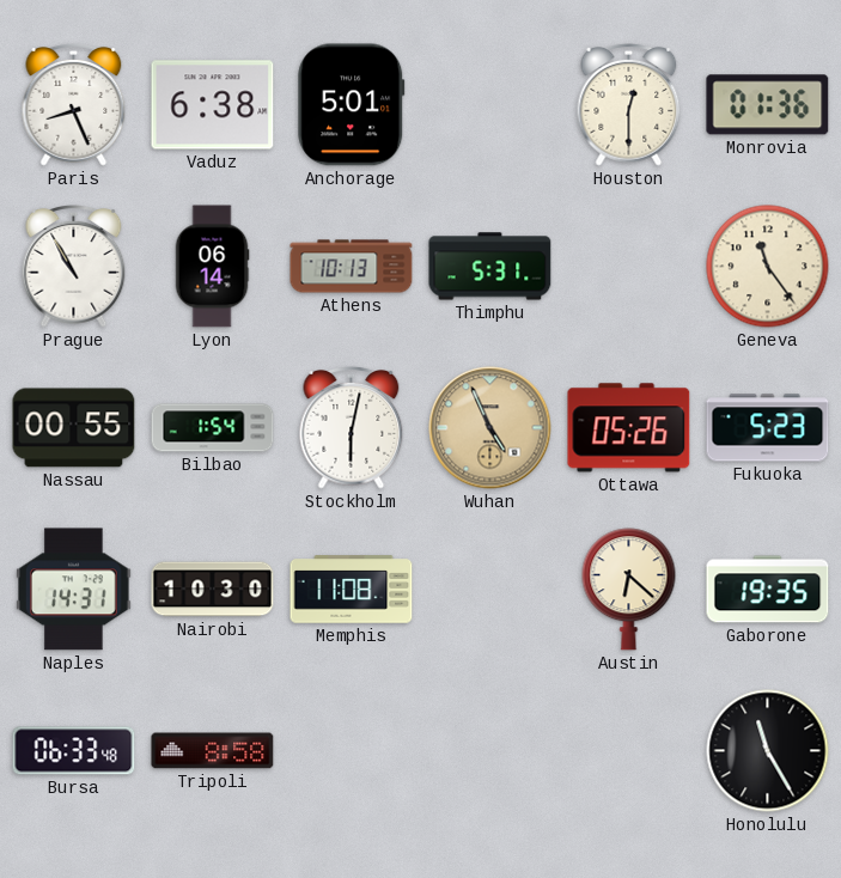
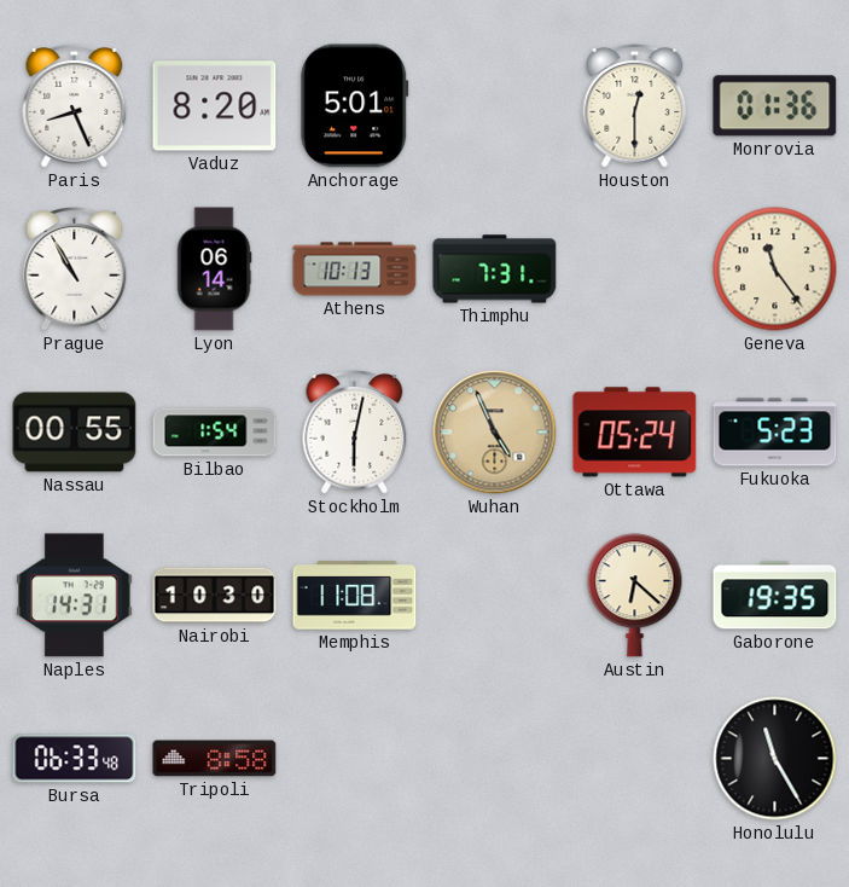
Vaduz: 6:38 -> 8:20 (215, 106)
Thimphu: 5:31 -> 7:31 (495, 269)
Ottawa: 05:26 -> 05:24 (635, 433)
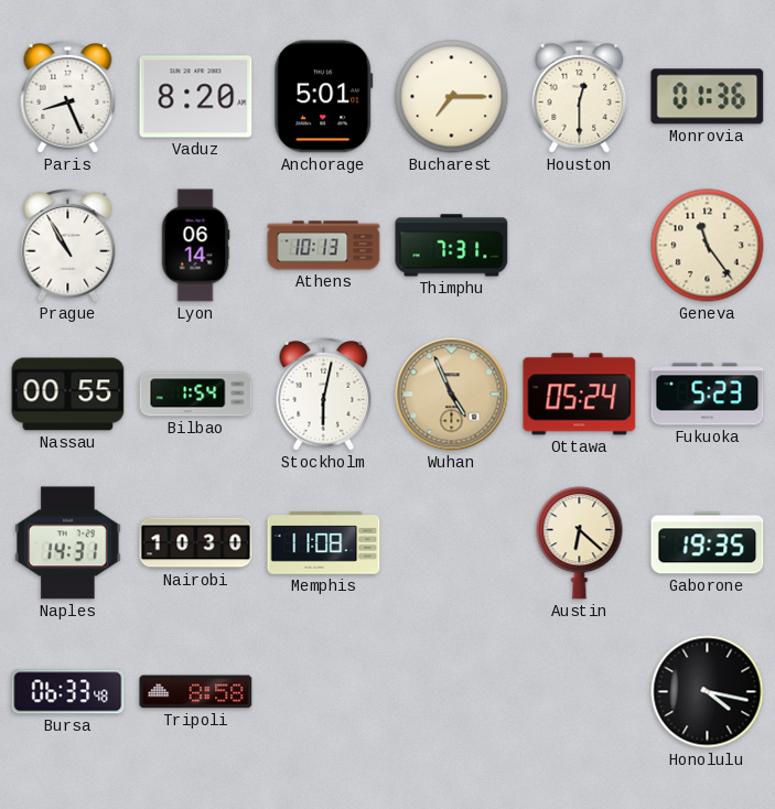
Bucharest: none -> 7:15 (452, 97)
Honolulu: 11:25 -> 4:17 (708, 692)
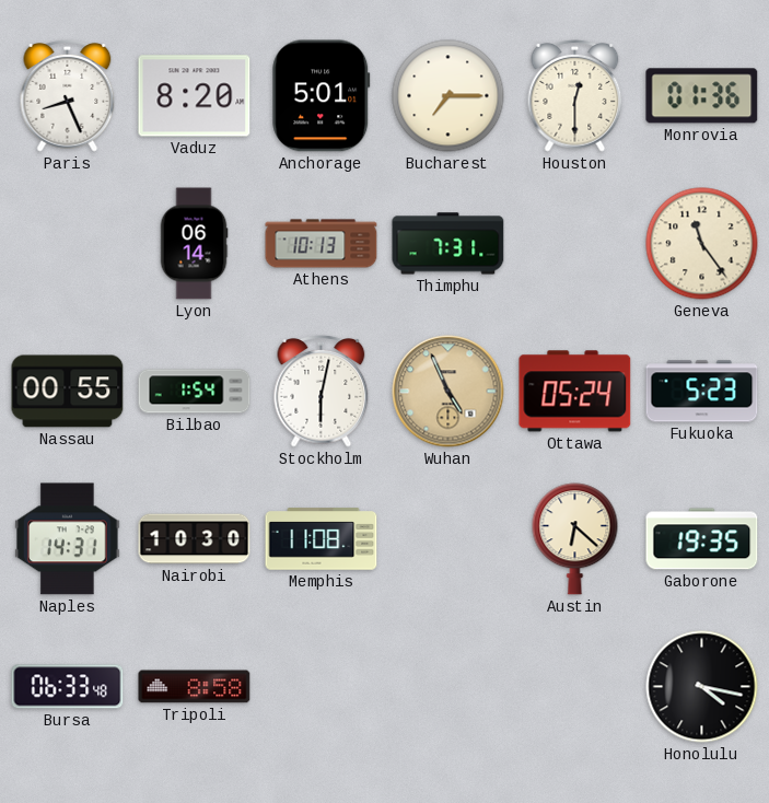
Prague: 10:55 -> none (68, 246)
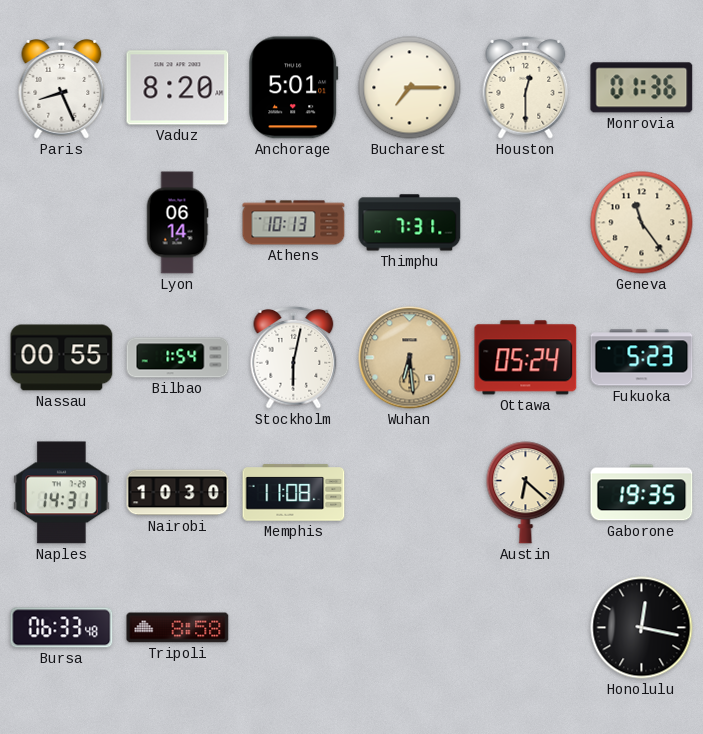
Wuhan: 4:56 -> 6:29 (410, 358)
Honolulu: 4:17 -> 12:17 (642, 628)
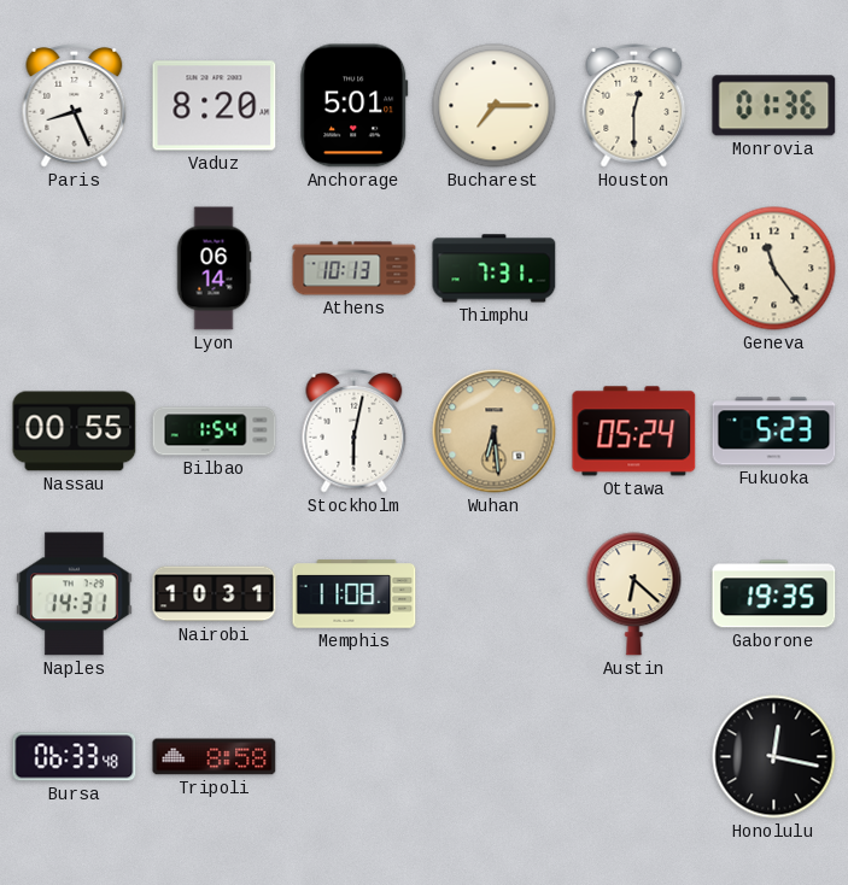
Nairobi: 10:30 -> 10:31 (215, 594)
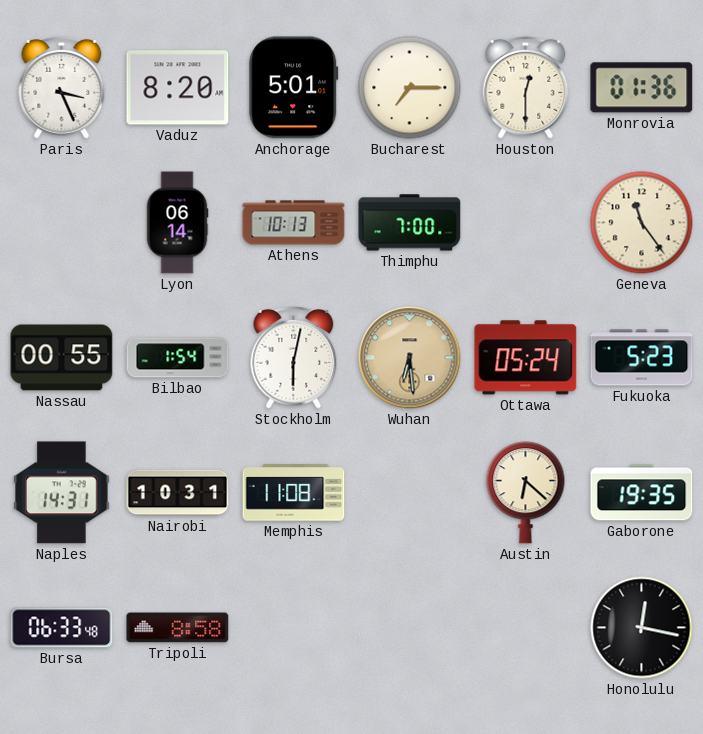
Paris: 8:26 -> 3:26 (62, 88)
Thimphu: 7:31 -> 7:00 (410, 223)
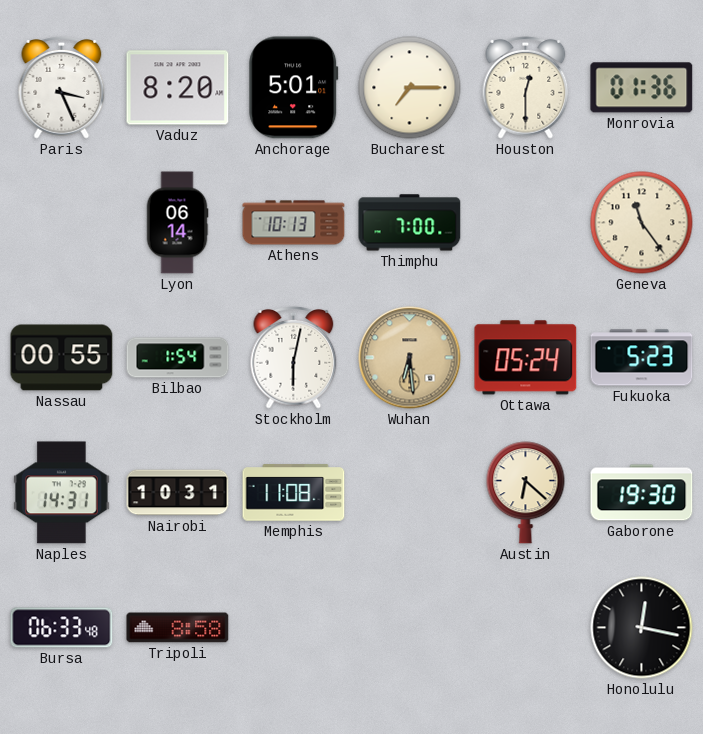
Gaborone: 19:35 -> 19:30 (642, 493)
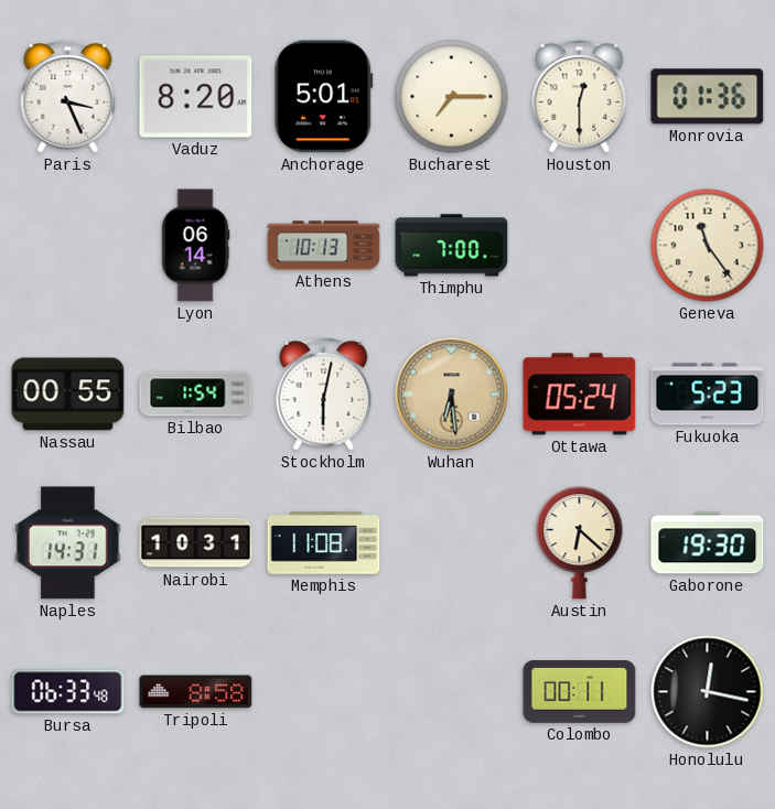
Colombo: none -> 00:11 (580, 692)
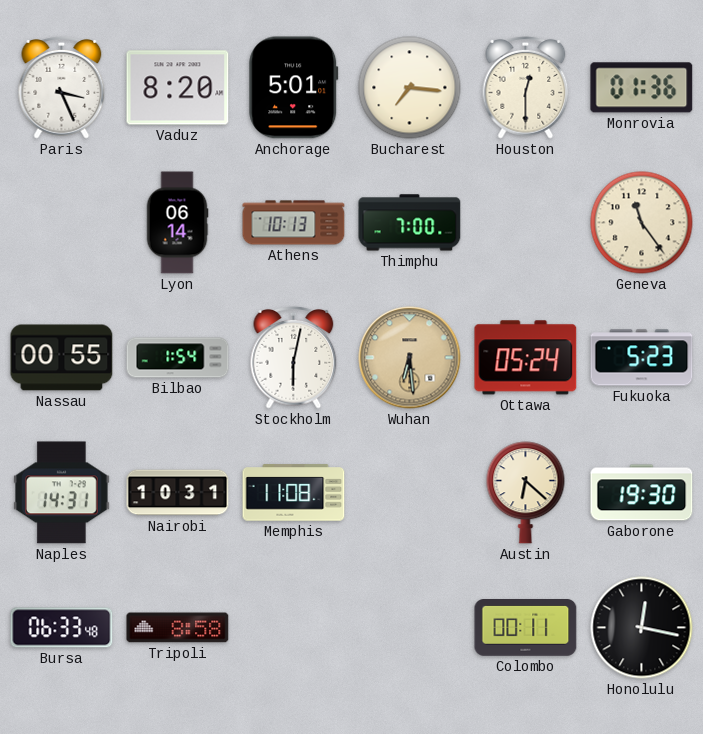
Bucharest: 7:15 -> 7:16 (410, 88)
